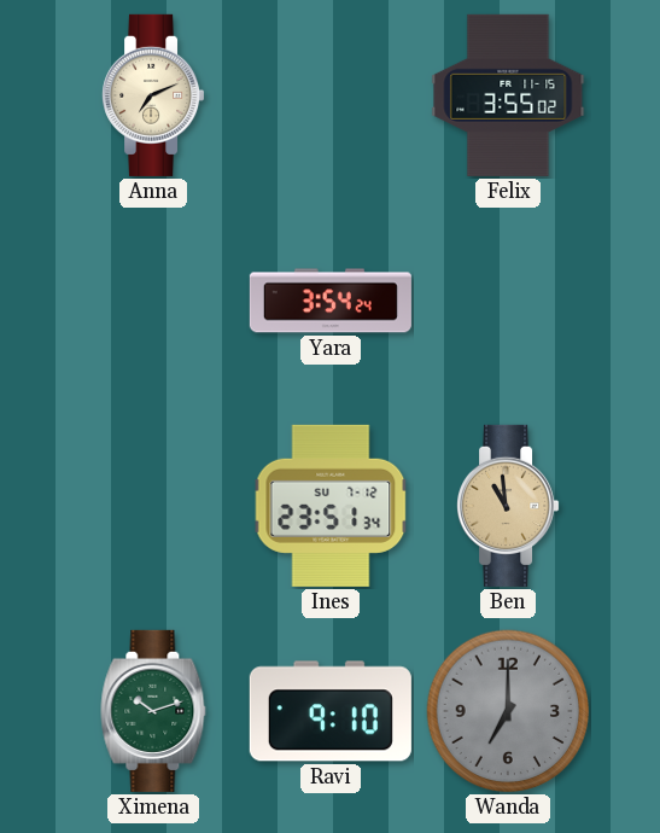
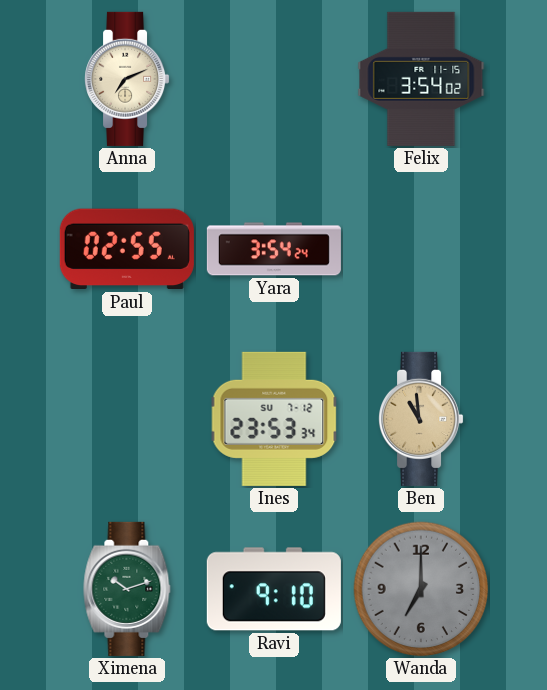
Felix: 3:55 -> 3:54 (421, 79)
Paul: none -> 02:55 (127, 249)
Ines: 23:51 -> 23:53 (274, 419)
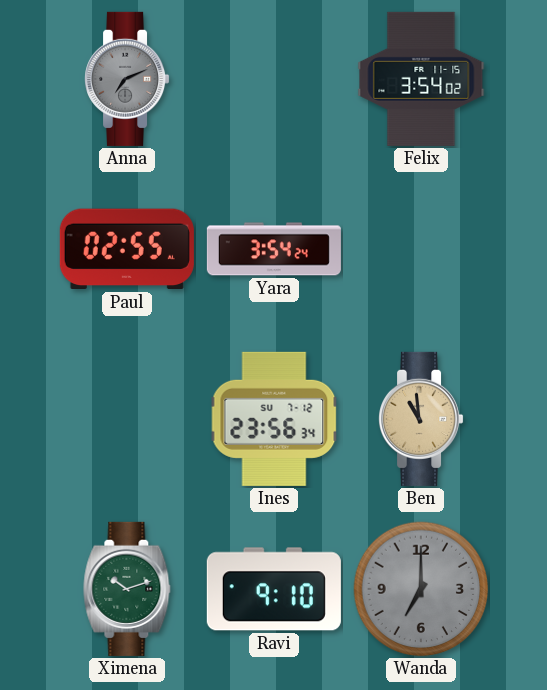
Anna dial: cream -> grey (128, 79)
Ines: 23:53 -> 23:56 (274, 419)
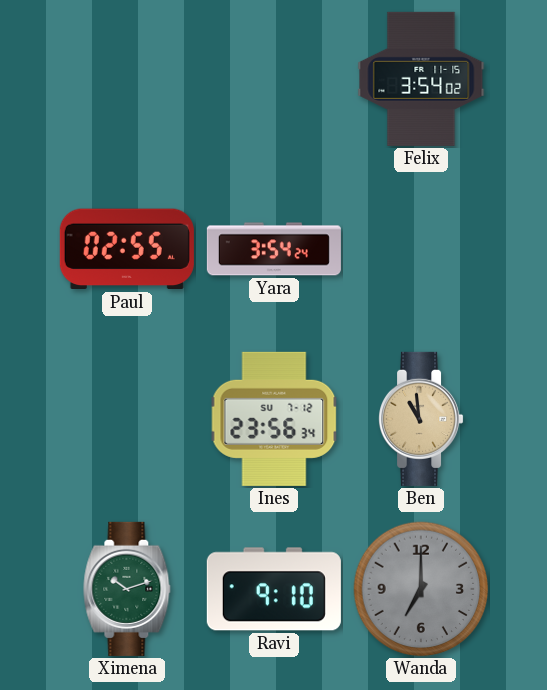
Anna: 7:11 -> none (128, 79)
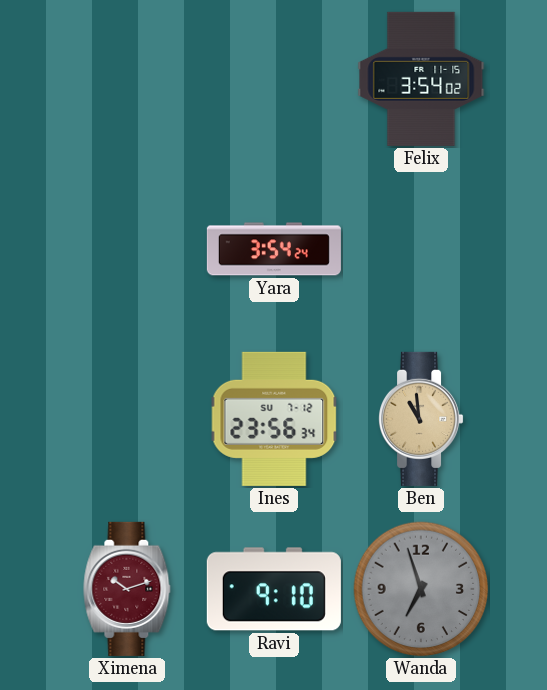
Paul: 02:55 -> none (127, 249)
Ximena dial: green -> burgundy (127, 589)
Wanda: 7:00 -> 6:57 (421, 589)
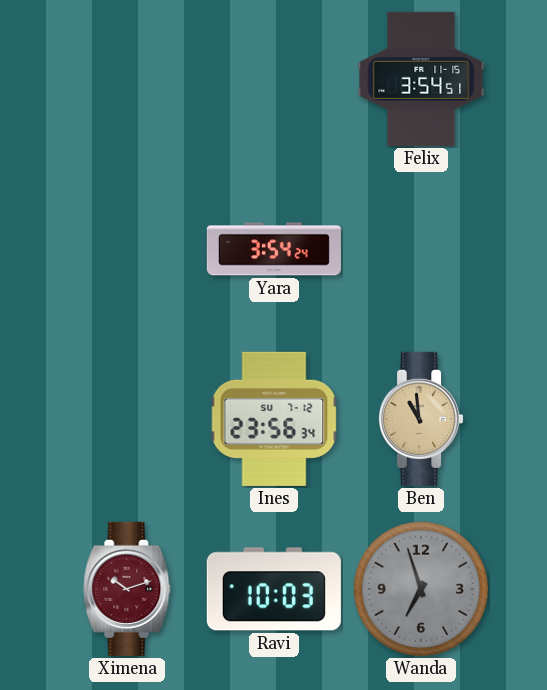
Felix: 3:54:02 -> 3:54:51 (421, 79)
Ravi: 9:10 -> 10:03 (274, 589)
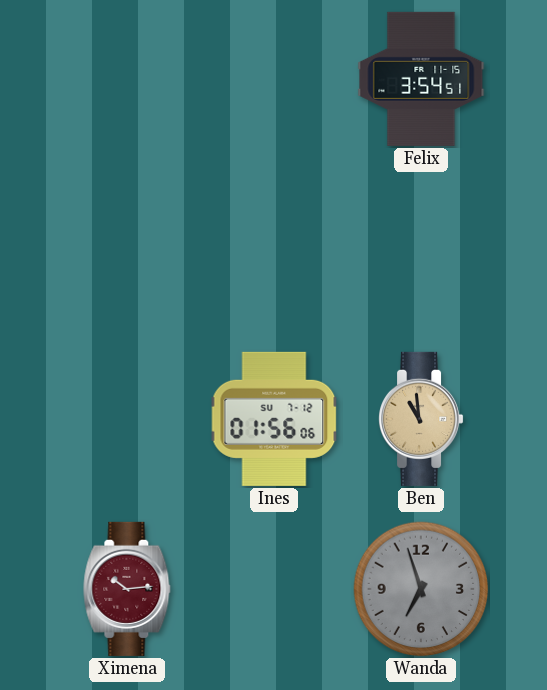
Yara: 3:54 -> none (274, 249)
Ines: 23:56 -> 01:56 (274, 419)
Ximena: 10:12 -> 10:14 (127, 589)
Ravi: 10:03 -> none (274, 589)
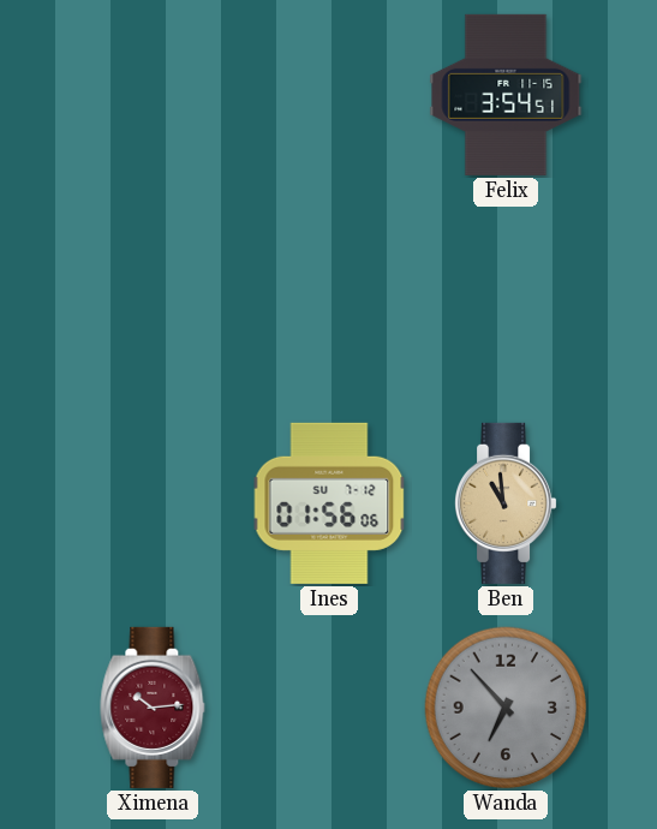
Wanda: 6:57 -> 6:53 (506, 708)
